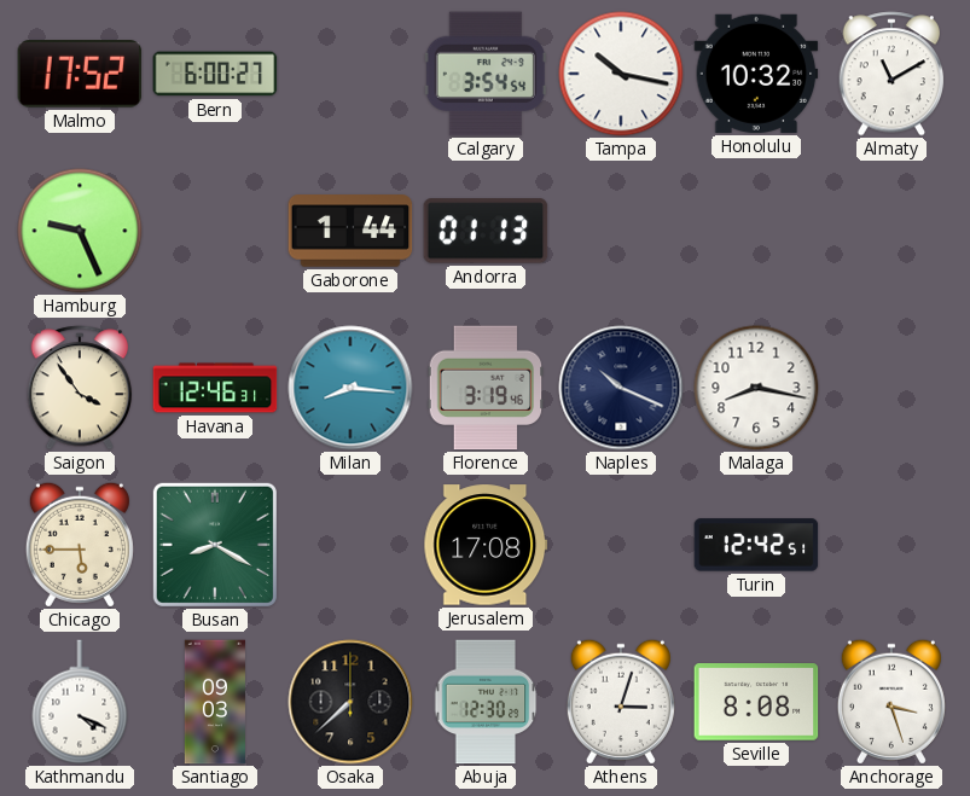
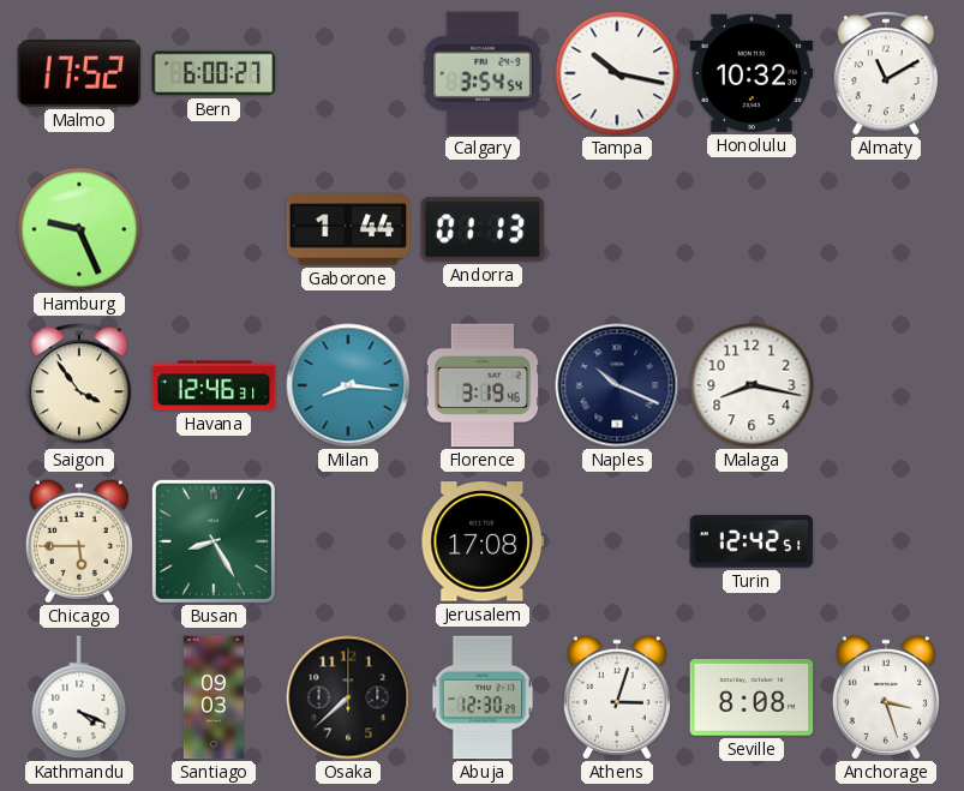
Busan: 8:20 -> 8:25 (214, 541)
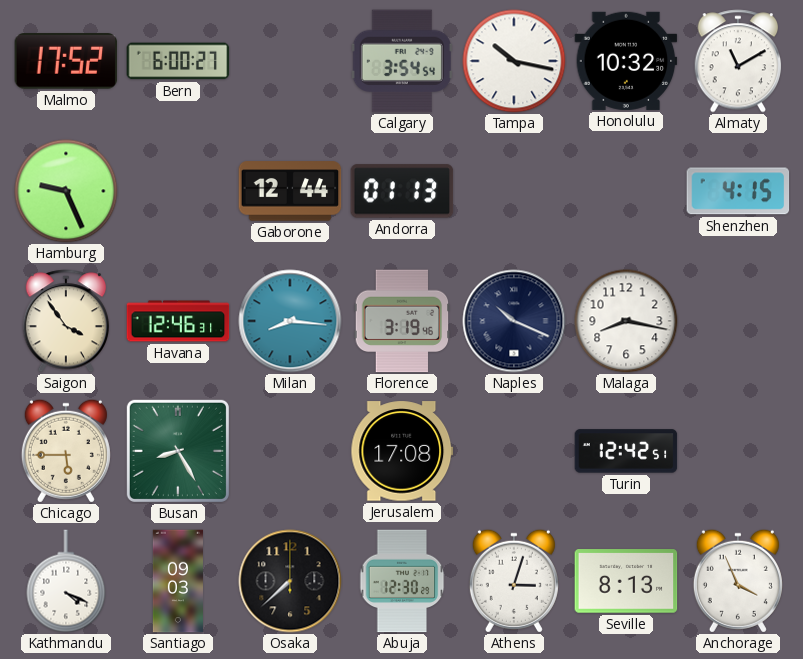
Gaborone: 1:44 -> 12:44 (290, 191)
Shenzhen: none -> 4:15 (738, 191)
Seville: 8:08 -> 8:13 (626, 581)
Anchorage: 3:27 -> 3:56 (738, 581)
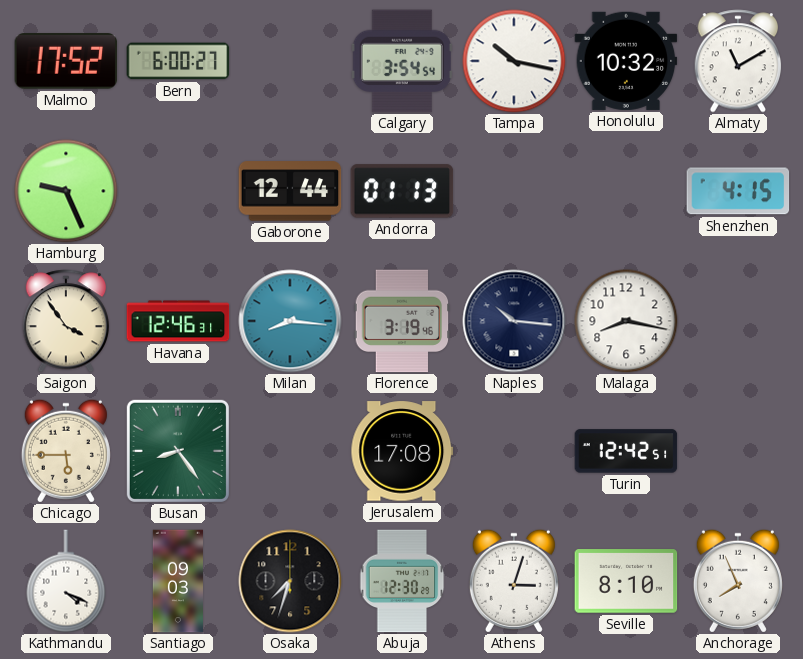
Naples: 10:19 -> 10:16 (514, 321)
Busan: 8:25 -> 8:24 (178, 451)
Osaka: 7:38 -> 7:33 (290, 581)
Seville: 8:13 -> 8:10 (626, 581)
Anchorage: 3:56 -> 7:56 (738, 581)
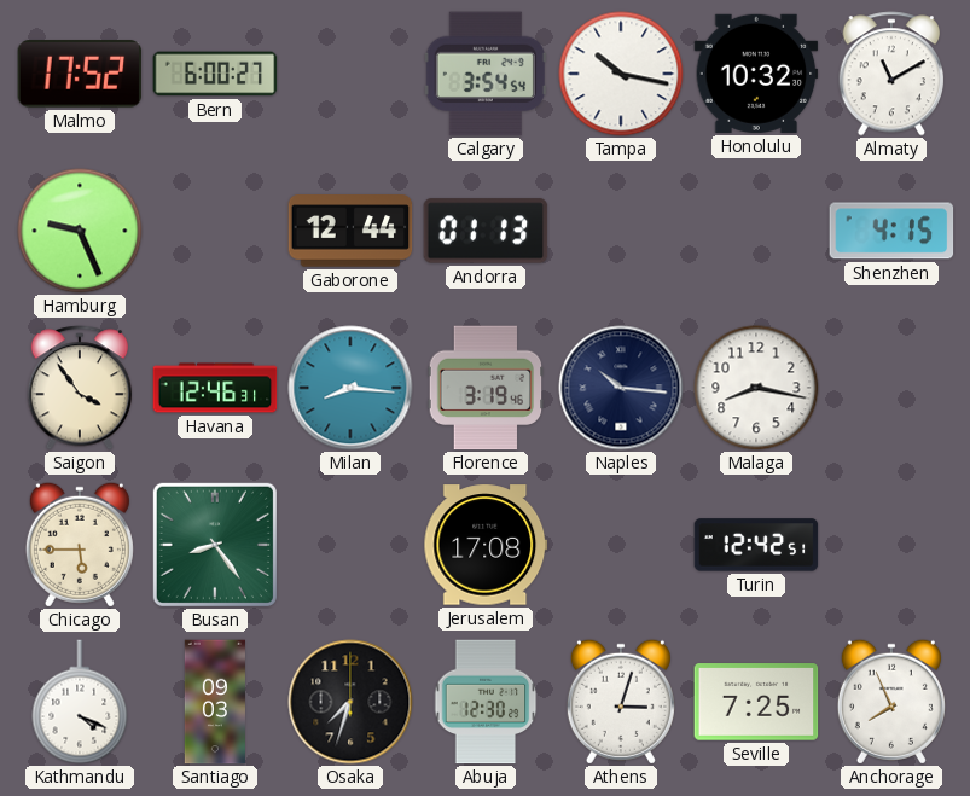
Seville: 8:10 -> 7:25 (756, 702)
